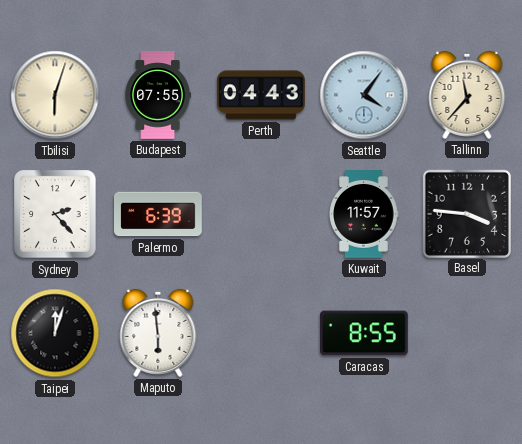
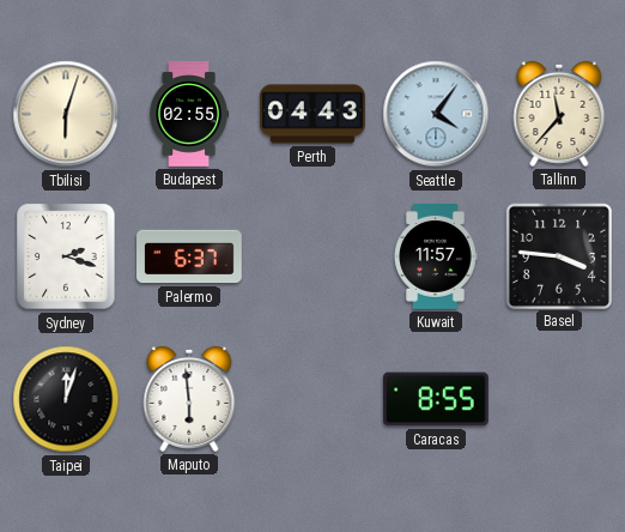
Budapest: 07:55 -> 02:55 (189, 114)
Sydney: 2:23 -> 2:18 (66, 256)
Palermo: 6:39 -> 6:37 (190, 256)
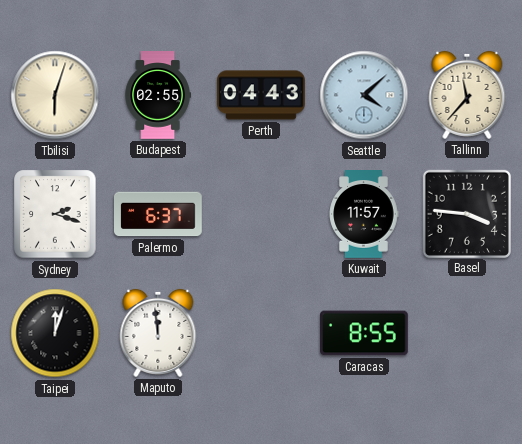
Seattle: 4:06 -> 4:08 (364, 95)
Maputo: 5:59 -> 11:59 (158, 333)
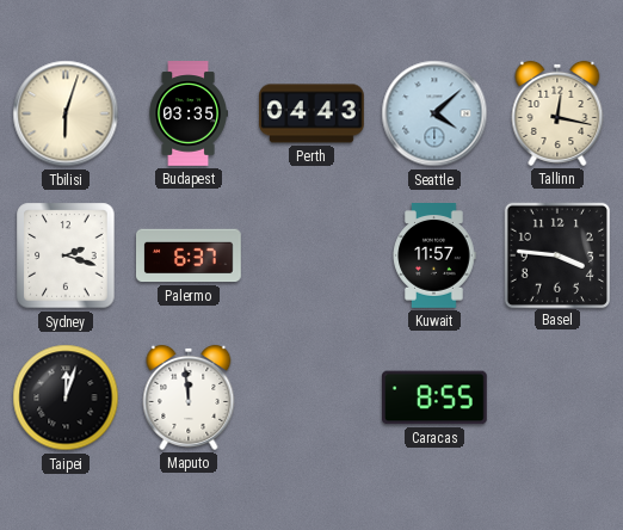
Budapest: 02:55 -> 03:35 (189, 113)
Tallinn: 11:37 -> 12:17 (557, 113)
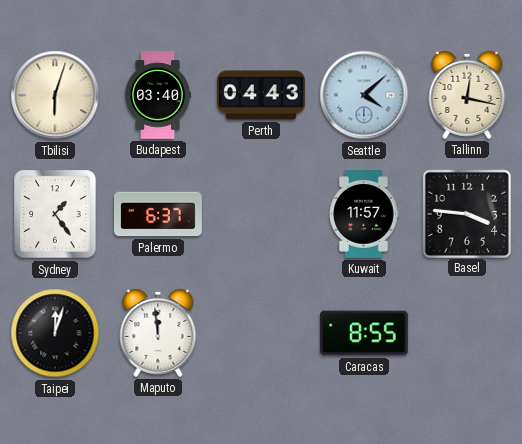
Budapest: 03:35 -> 03:40 (158, 95)
Sydney: 2:18 -> 1:24 (55, 214)
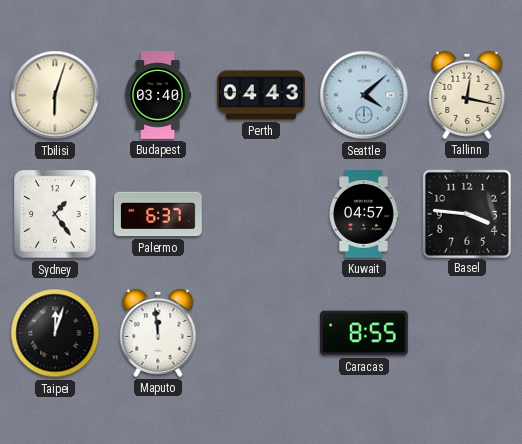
Kuwait: 11:57 -> 04:57 (364, 215)
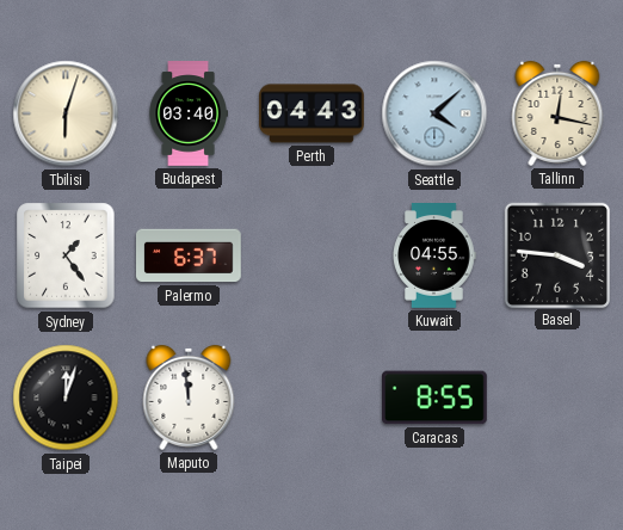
Kuwait: 04:57 -> 04:55 (434, 257)
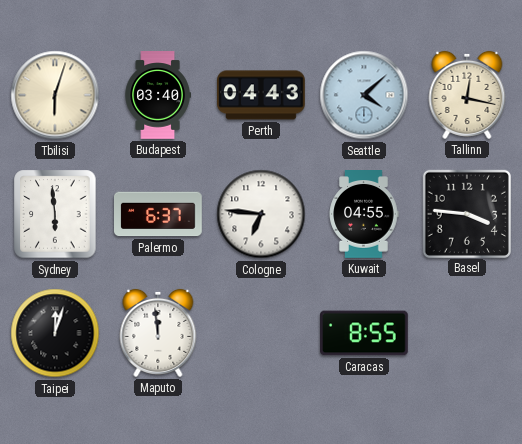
Sydney: 1:24 -> 5:59 (55, 214)
Cologne: none -> 6:46 (261, 214)
